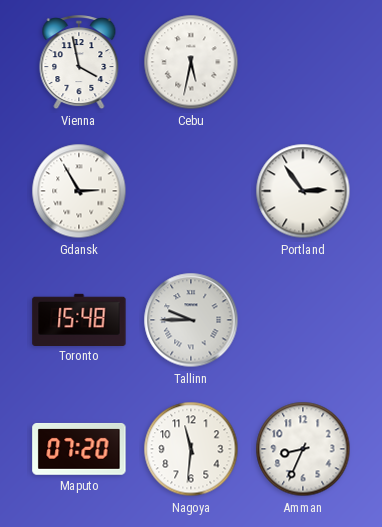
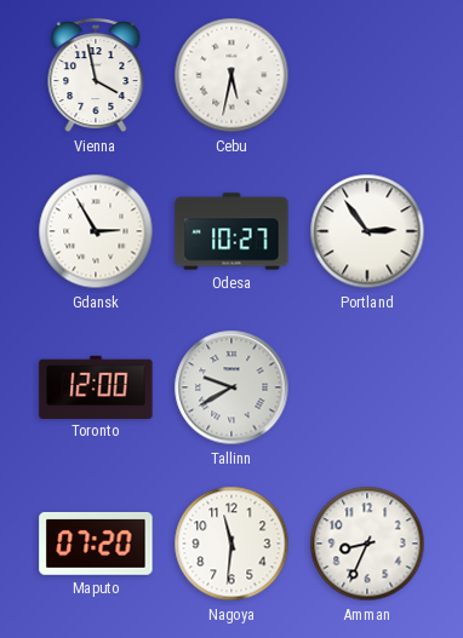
Odesa: none -> 10:27 (232, 231)
Toronto: 15:48 -> 12:00 (96, 386)
Tallinn: 9:45 -> 9:40 (232, 387)
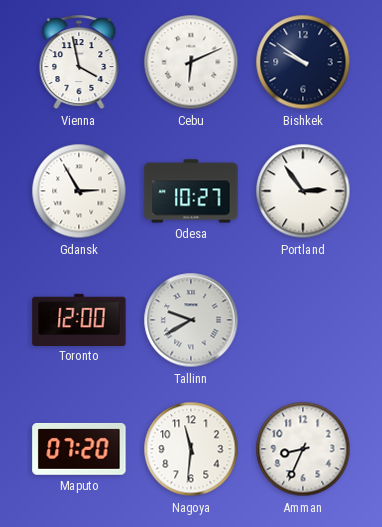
Cebu: 5:32 -> 6:11 (191, 62)
Bishkek: none -> 9:51 (303, 62)
